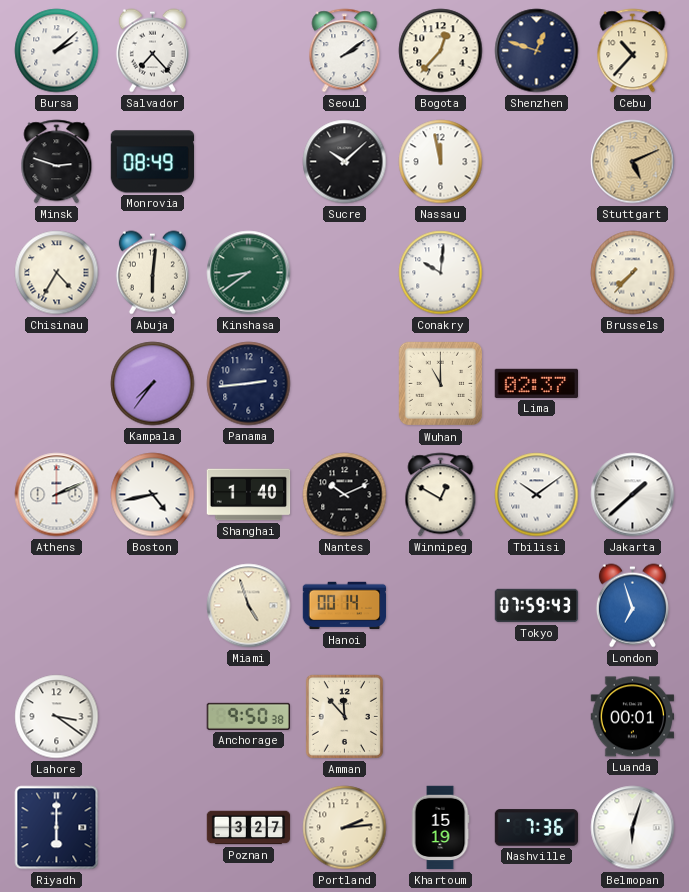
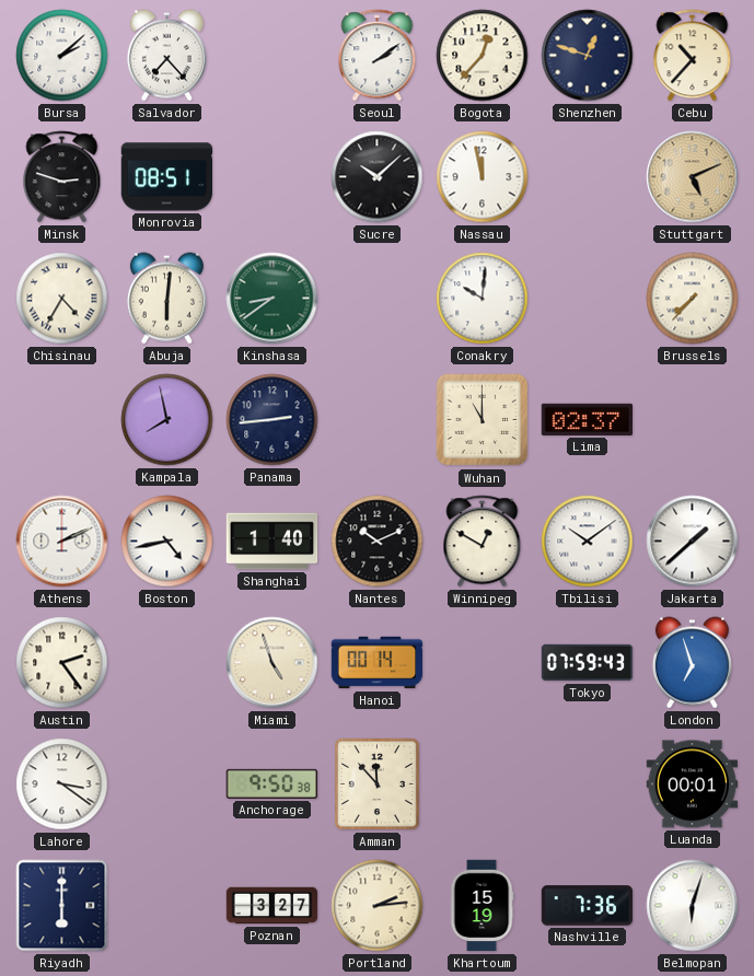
Monrovia: 08:49 -> 08:51 (167, 177)
Kampala: 7:36 -> 7:58 (167, 420)
Austin: none -> 2:24 (62, 663)
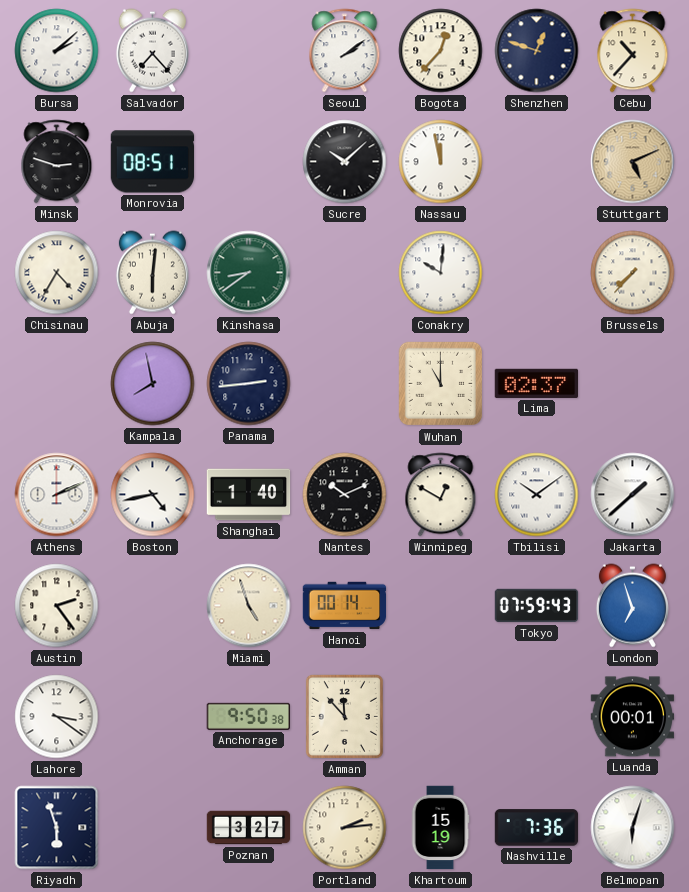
Riyadh: 6:00 -> 5:57 (57, 828)
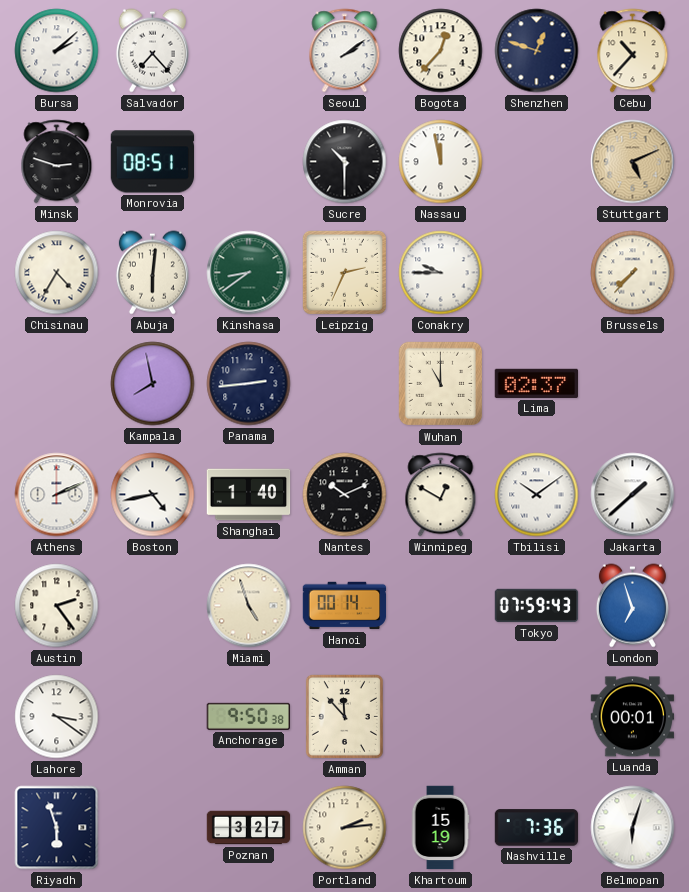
Sucre: 10:08 -> 10:30 (345, 162)
Leipzig: none -> 2:34 (344, 272)
Conakry: 10:01 -> 9:45 (441, 273)
